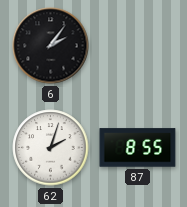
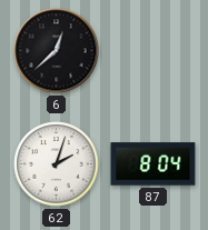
6: 2:06 -> 12:38 (57, 51)
87: 8:55 -> 8:04 (153, 164)
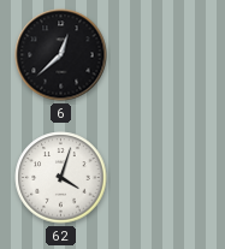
62: 2:03 -> 4:03 (61, 178)
87: 8:04 -> none (153, 164)
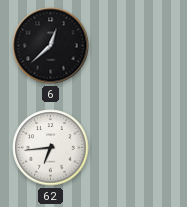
62: 4:03 -> 6:44 (51, 148)
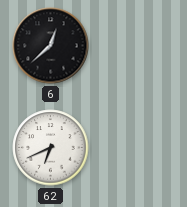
62: 6:44 -> 6:41 (51, 148)
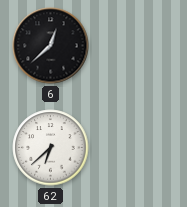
62: 6:41 -> 6:38 (51, 148)
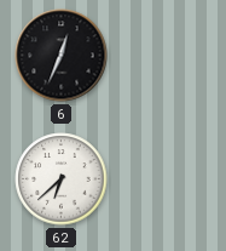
6: 12:38 -> 12:34 (62, 56)
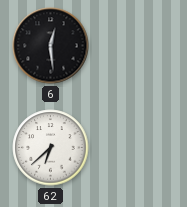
6: 12:34 -> 12:29 (51, 46)
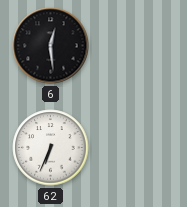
62: 6:38 -> 6:34 (51, 148)
